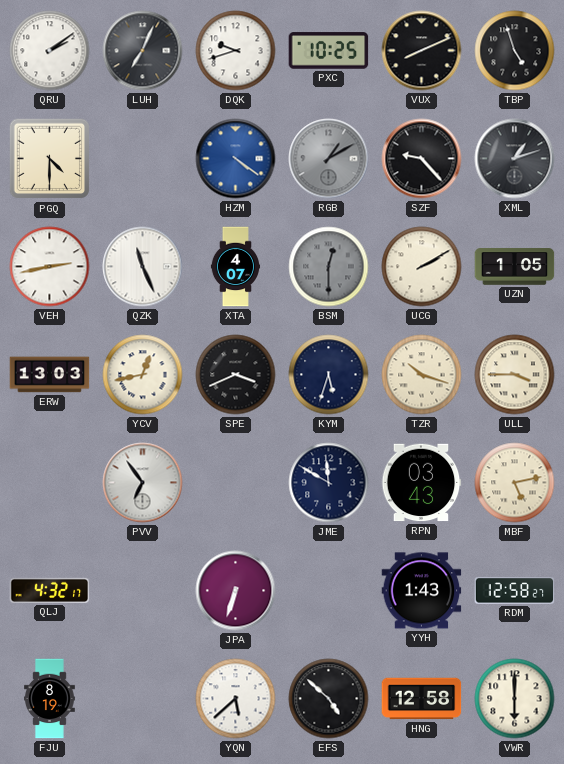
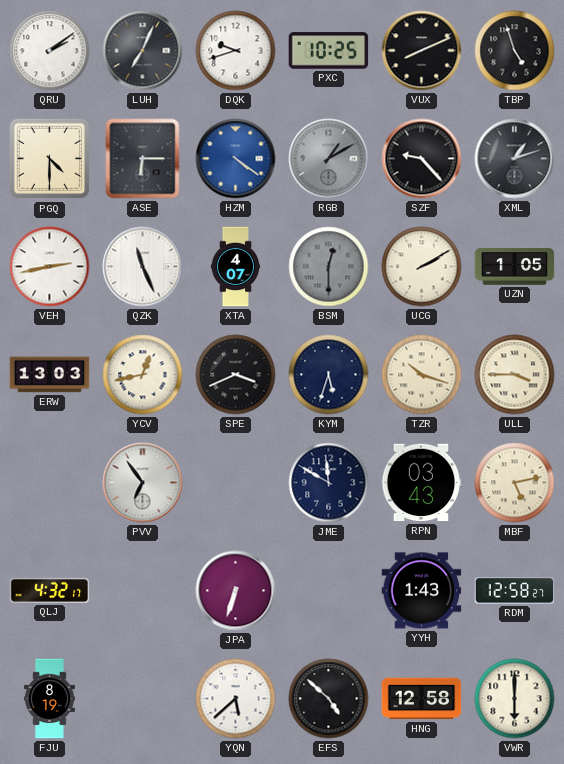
ASE: none -> 6:15 (143, 159)
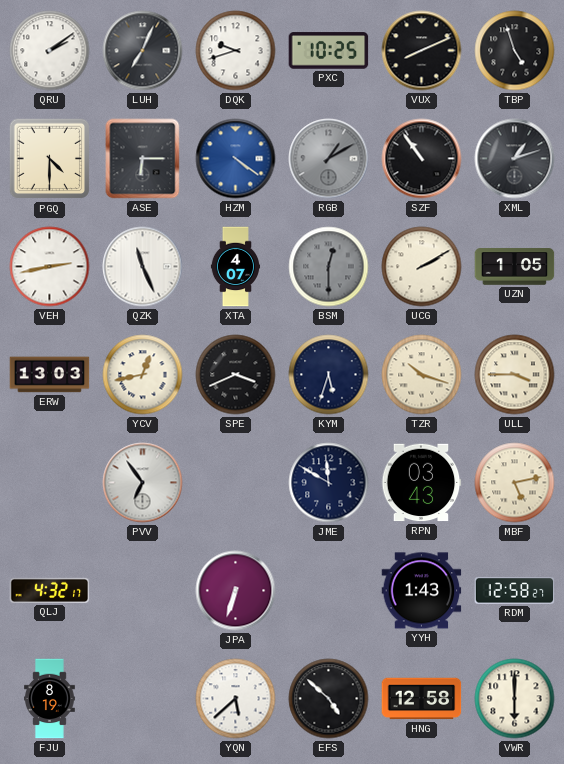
SZF: 9:23 -> 10:54 (422, 159)
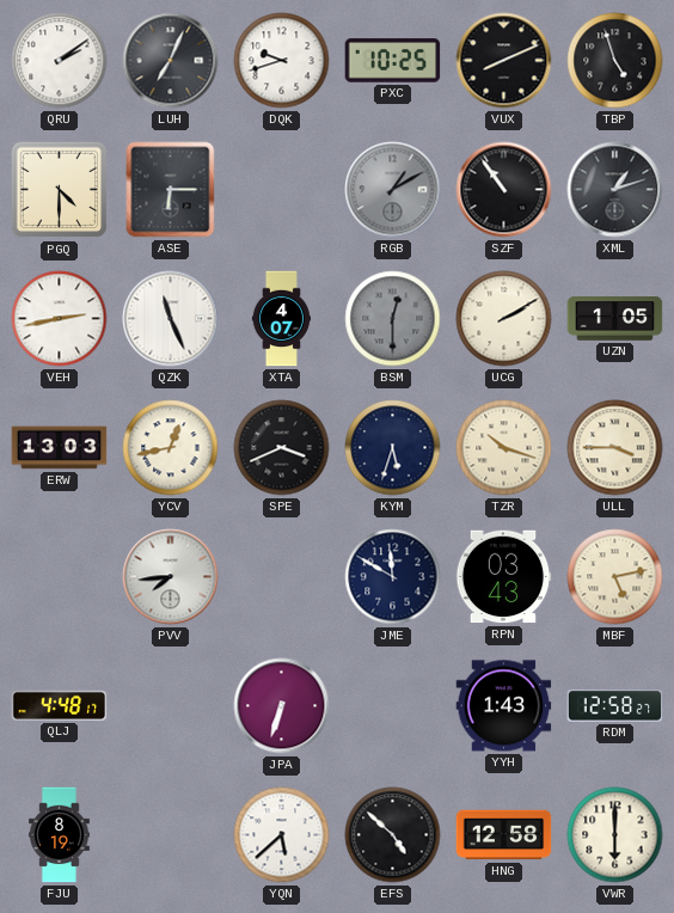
HZM: 4:21 -> none (236, 159)
PVV: 6:54 -> 7:44 (171, 577)
QLJ: 4:32 -> 4:48 (60, 705)
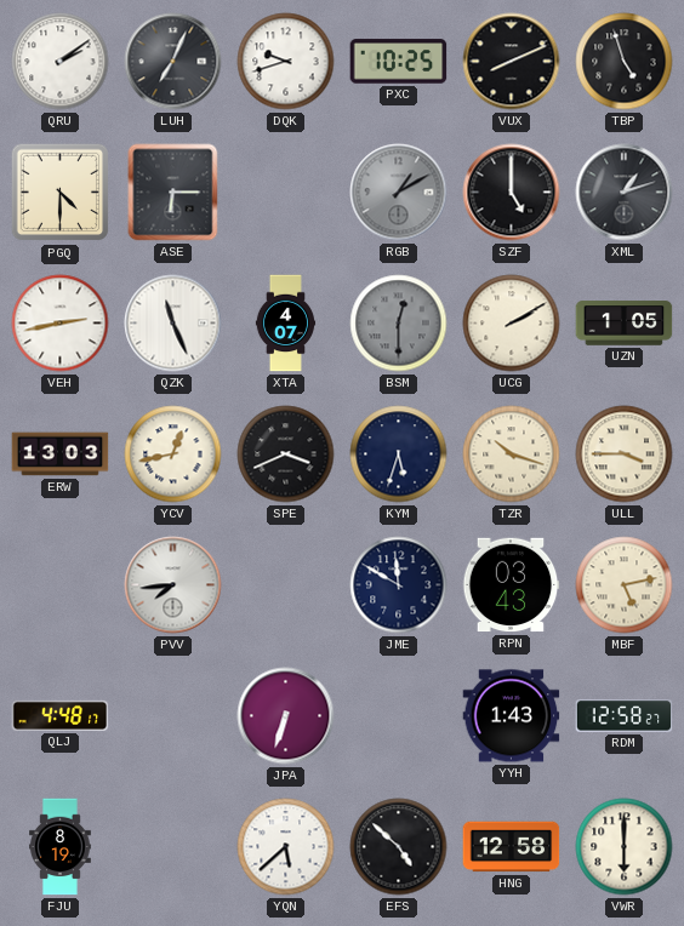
SZF: 10:54 -> 5:00 (512, 193)
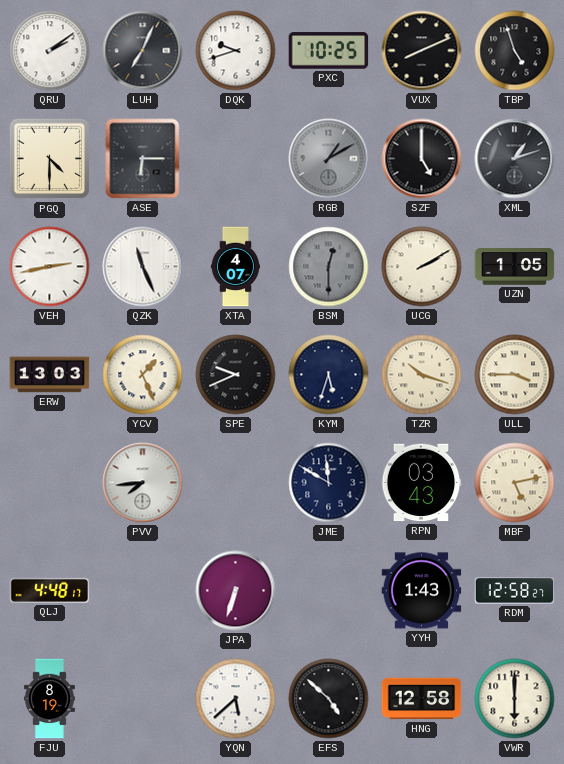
YCV: 12:43 -> 1:26 (143, 375)
SPE: 3:41 -> 9:41 (236, 375)
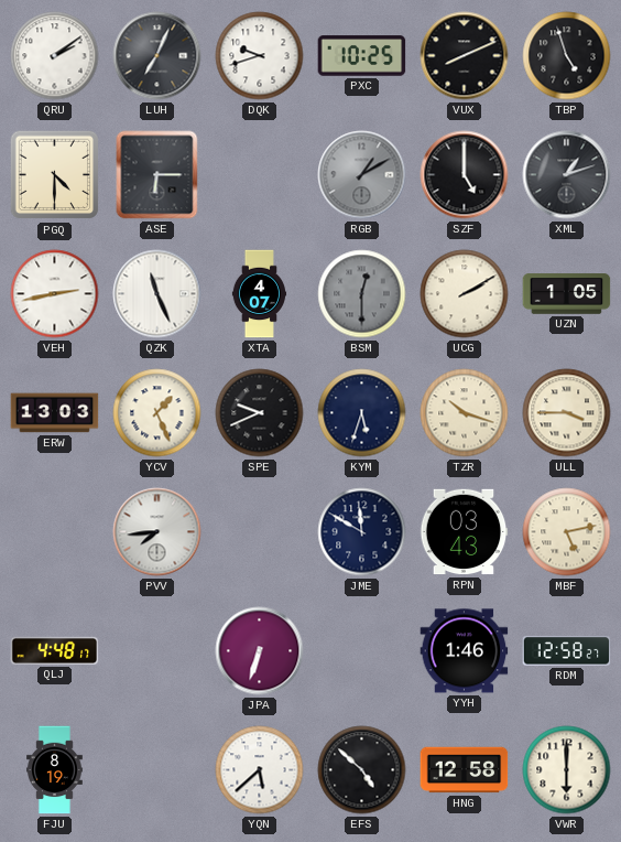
YYH: 1:43 -> 1:46 (465, 651)
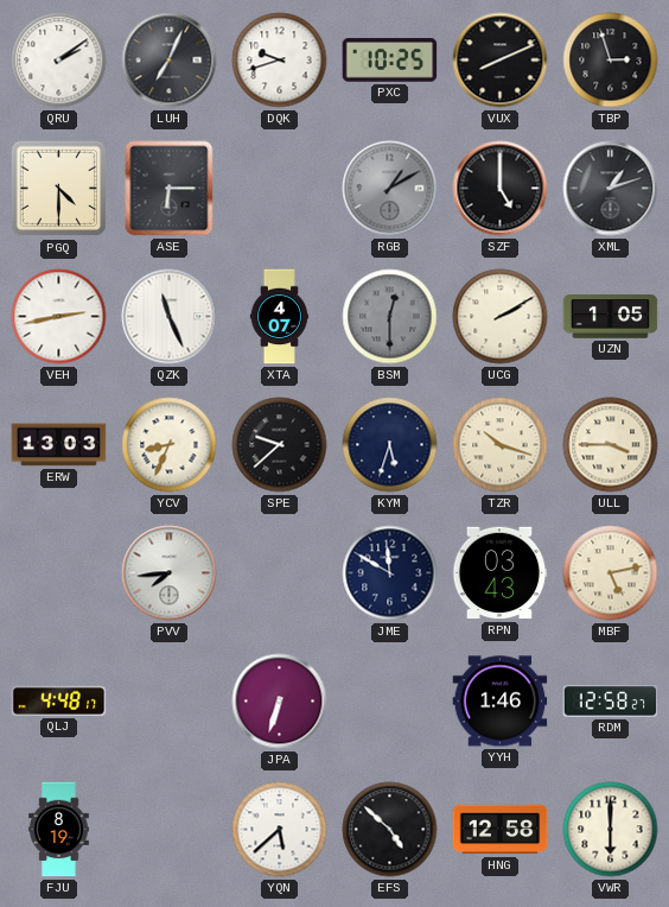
TBP: 4:57 -> 2:57 (611, 61)
YCV: 1:26 -> 8:34 (170, 445)
SPE: 9:41 -> 9:38 (280, 445)
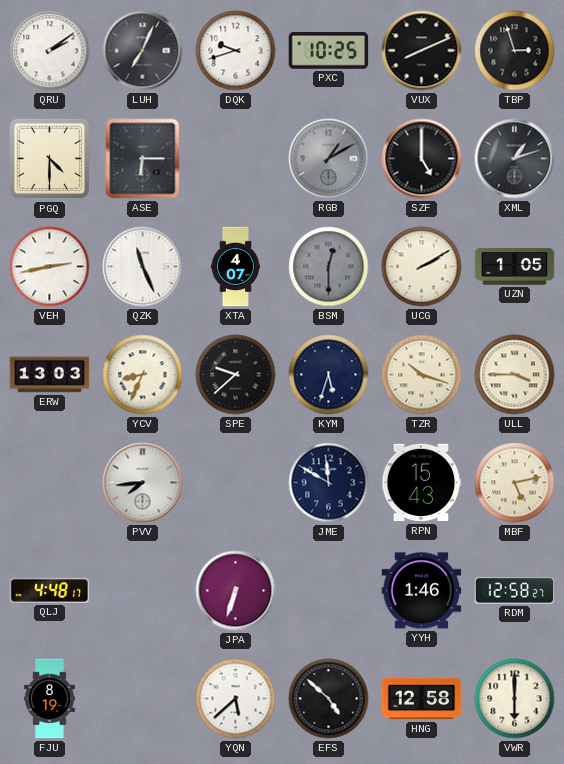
RPN: 03:43 -> 15:43 (421, 483)
